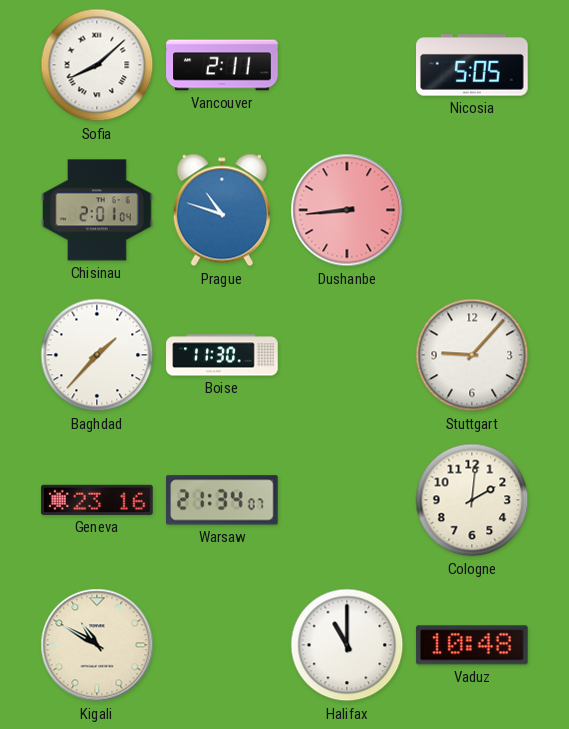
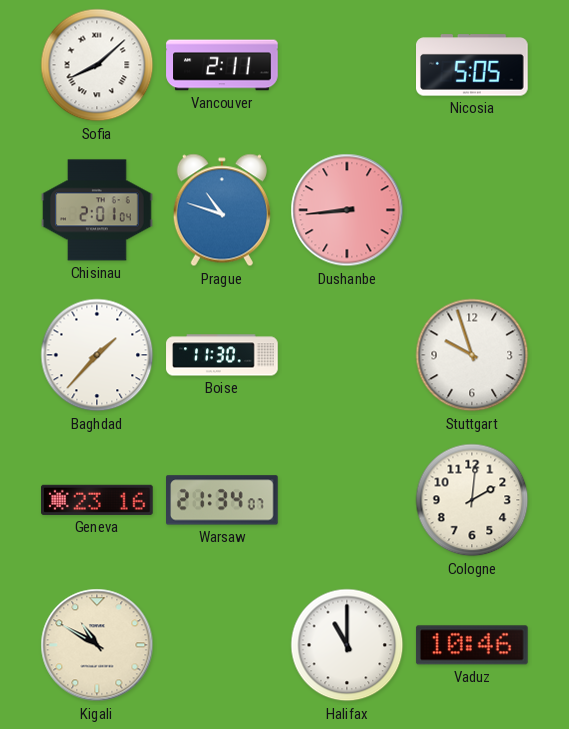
Stuttgart: 9:07 -> 9:57 (472, 355)
Vaduz: 10:48 -> 10:46 (472, 645)
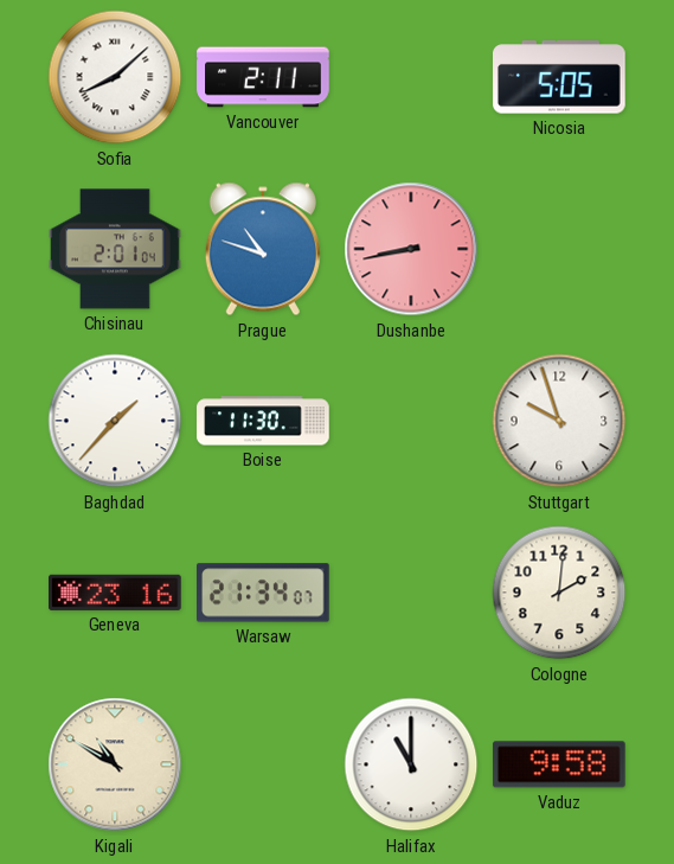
Dushanbe: 8:44 -> 8:43 (411, 249)
Vaduz: 10:46 -> 9:58 (559, 764)
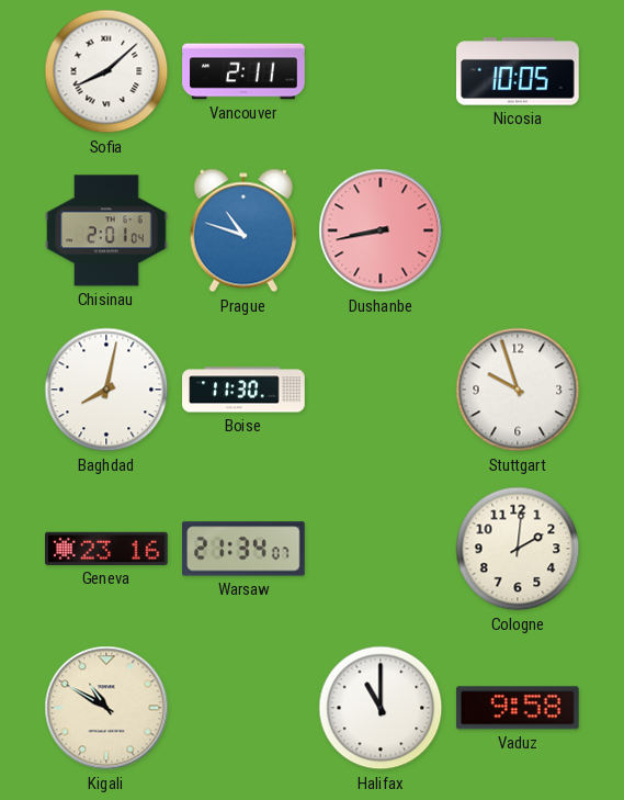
Nicosia: 5:05 -> 10:05 (519, 71)
Baghdad: 1:37 -> 8:02 (106, 390)
